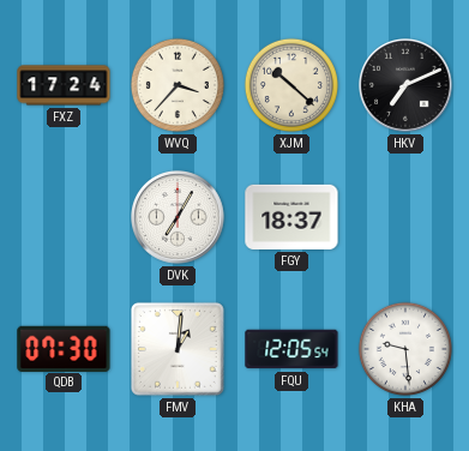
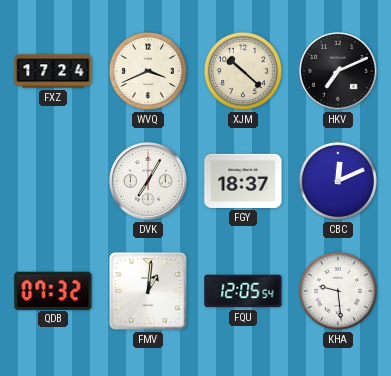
WVQ: 3:37 -> 3:41 (148, 71)
CBC: none -> 12:11 (338, 181)
QDB: 07:30 -> 07:32 (53, 290)
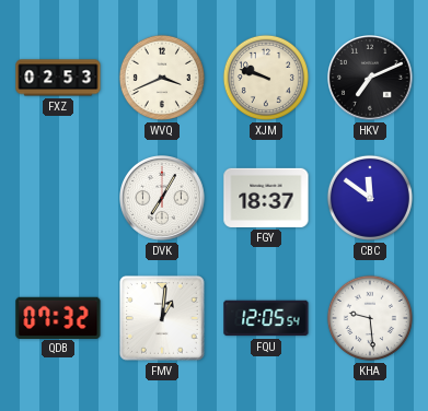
FXZ: 17:24 -> 02:53 (58, 78)
XJM: 10:22 -> 9:48 (266, 78)
CBC: 12:11 -> 11:51 (370, 198)
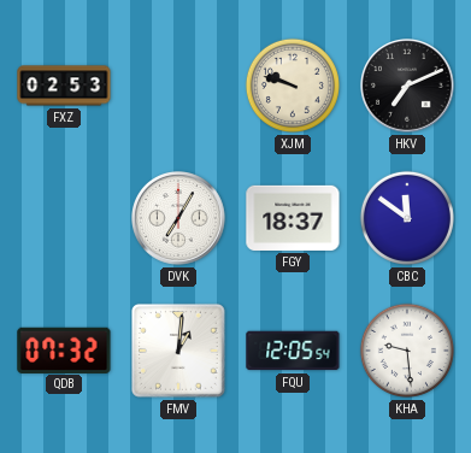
WVQ: 3:41 -> none (162, 78)
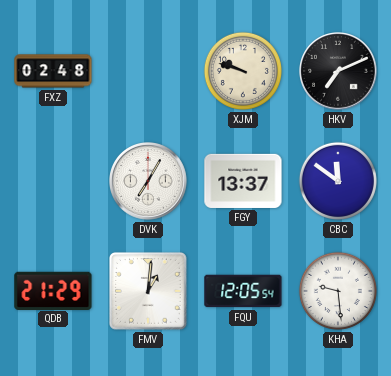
FXZ: 02:53 -> 02:48 (53, 71)
FGY: 18:37 -> 13:37 (243, 181)
QDB: 07:32 -> 21:29 (53, 290)
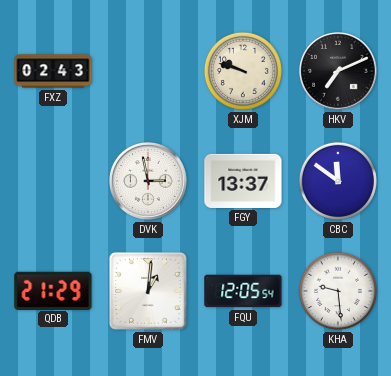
FXZ: 02:48 -> 02:43 (53, 71)
DVK: 7:05 -> 2:58 (149, 182)
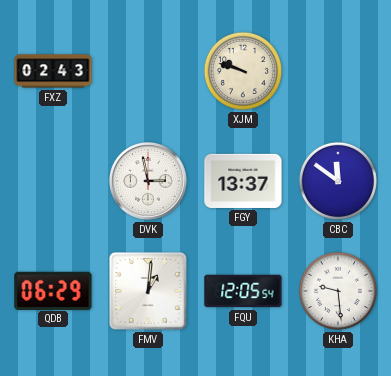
HKV: 7:11 -> none (339, 72)
QDB: 21:29 -> 06:29 (53, 290)
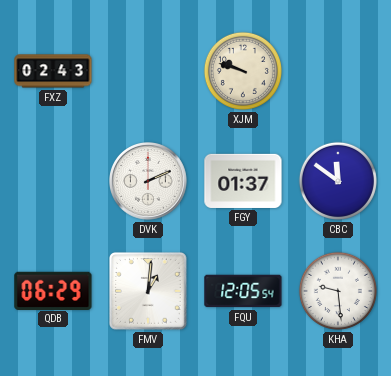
DVK: 2:58 -> 2:11 (149, 182)
FGY: 13:37 -> 01:37 (243, 181)
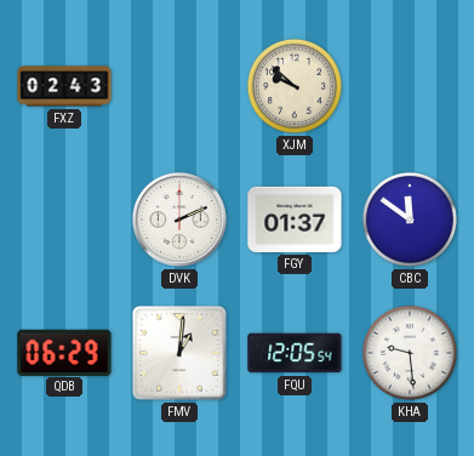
XJM: 9:48 -> 9:52 (295, 86)
